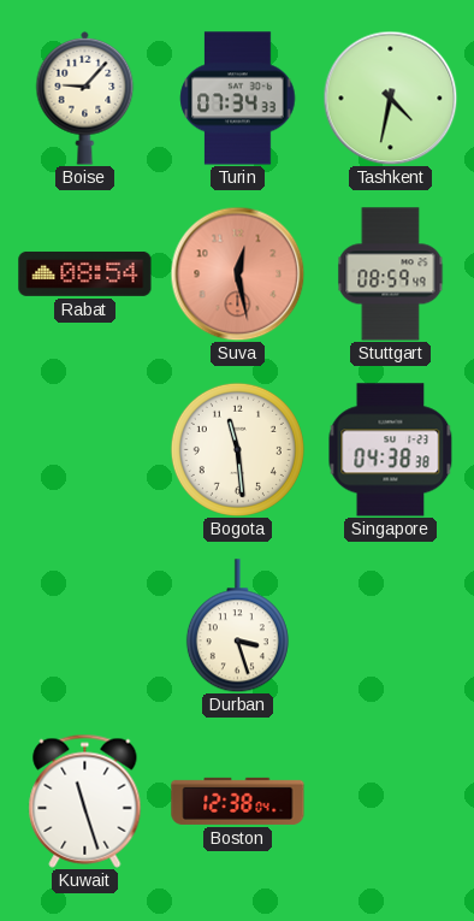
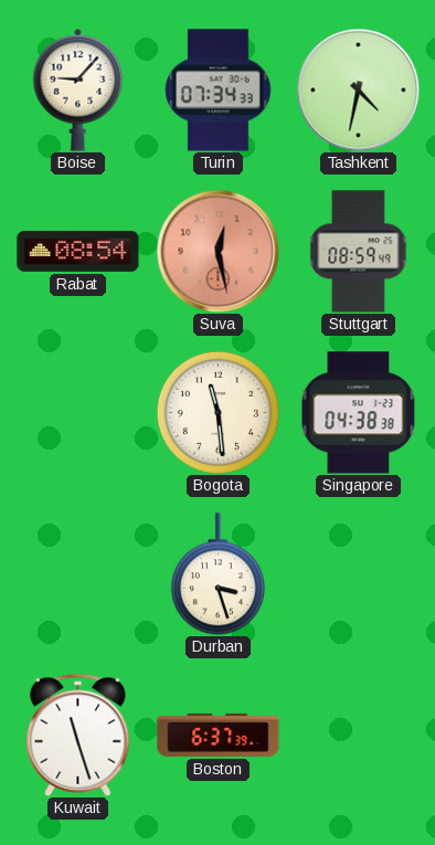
Boston: 12:38 -> 6:37 (219, 735)
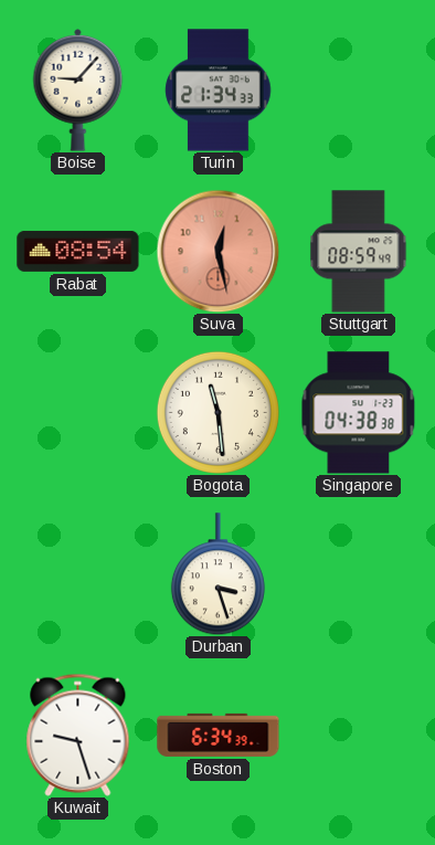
Turin: 07:34 -> 21:34 (219, 91)
Tashkent: 4:32 -> none (358, 89)
Kuwait: 11:27 -> 9:27 (78, 735)
Boston: 6:37 -> 6:34 (219, 735)
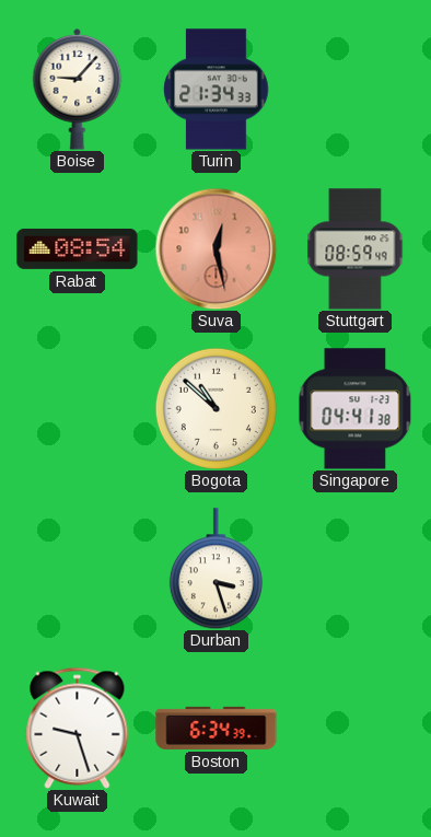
Bogota: 11:29 -> 10:52 (215, 408)
Singapore: 04:38 -> 04:41 (356, 409)
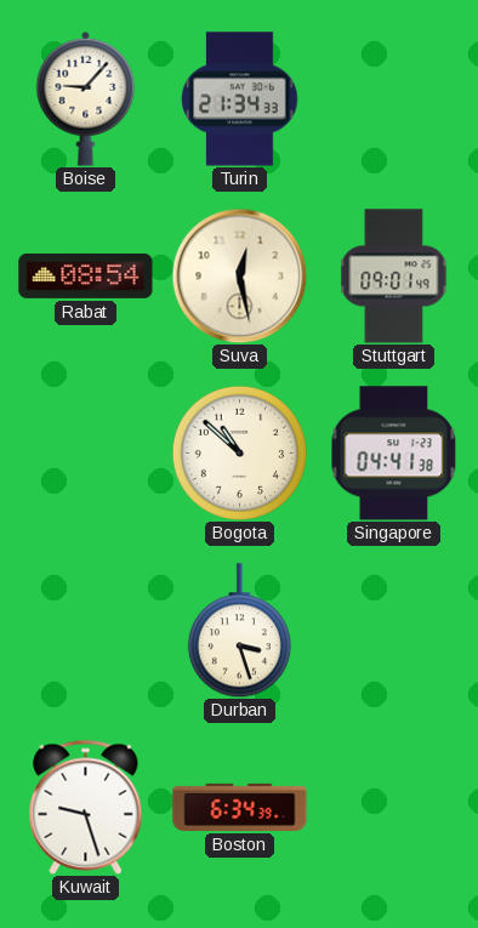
Suva dial: salmon -> cream (239, 275)
Stuttgart: 08:59 -> 09:01 (394, 277)
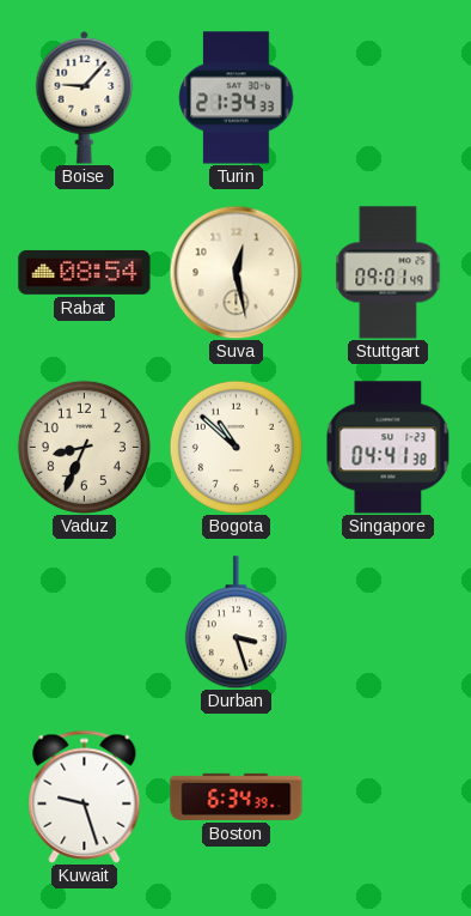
Vaduz: none -> 8:34 (84, 447)
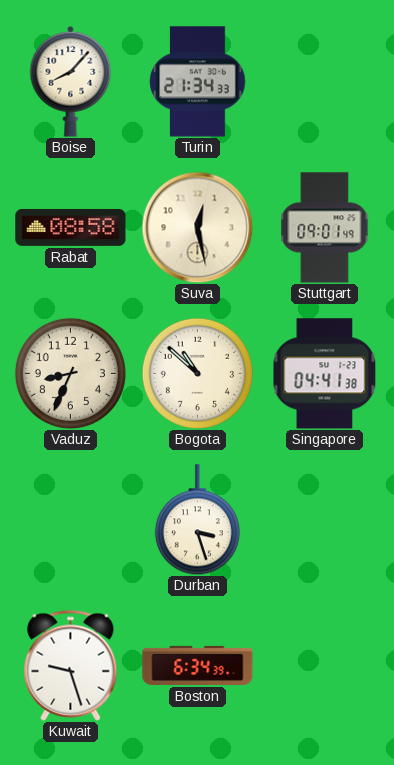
Boise: 9:07 -> 8:07 (71, 81)
Rabat: 08:54 -> 08:58 (71, 227)
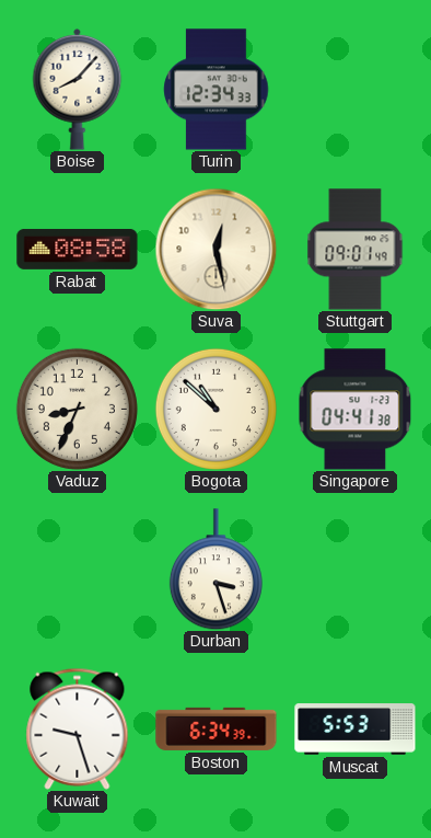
Turin: 21:34 -> 12:34 (217, 90)
Muscat: none -> 5:53 (356, 730)
